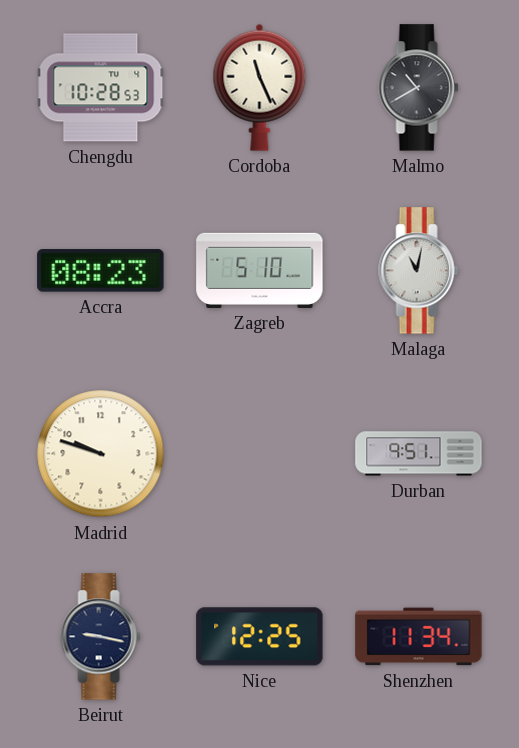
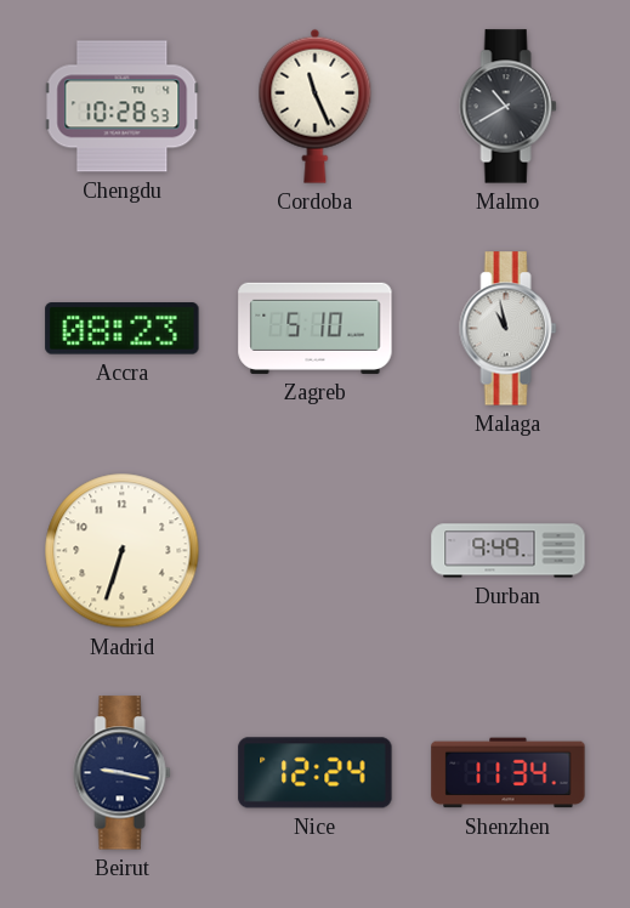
Malaga: 11:02 -> 10:58 (509, 329)
Madrid: 9:48 -> 6:33 (123, 551)
Durban: 9:51 -> 9:49 (509, 551)
Nice: 12:25 -> 12:24 (316, 773)
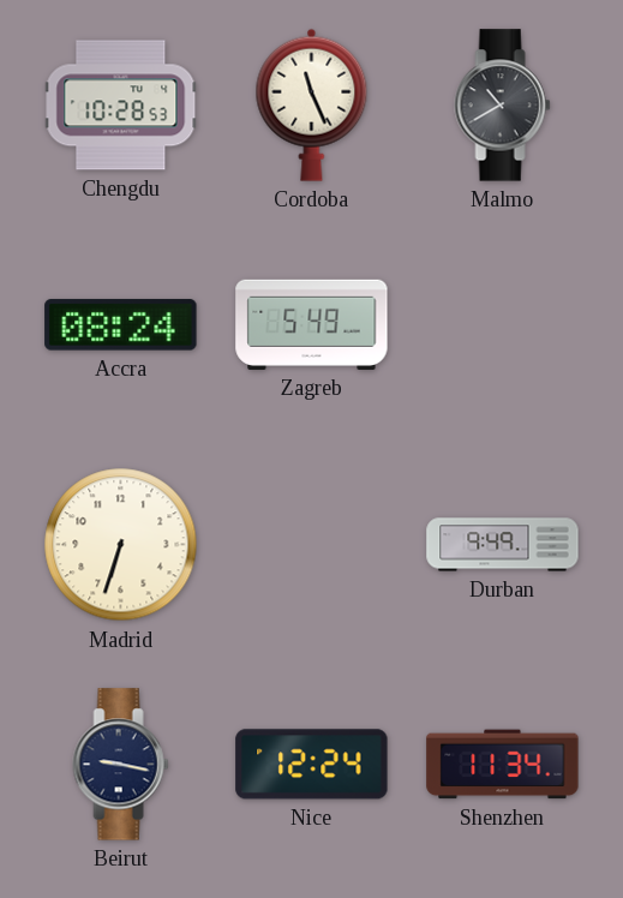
Accra: 08:23 -> 08:24 (121, 325)
Zagreb: 5:10 -> 5:49 (312, 324)
Malaga: 10:58 -> none (509, 329)
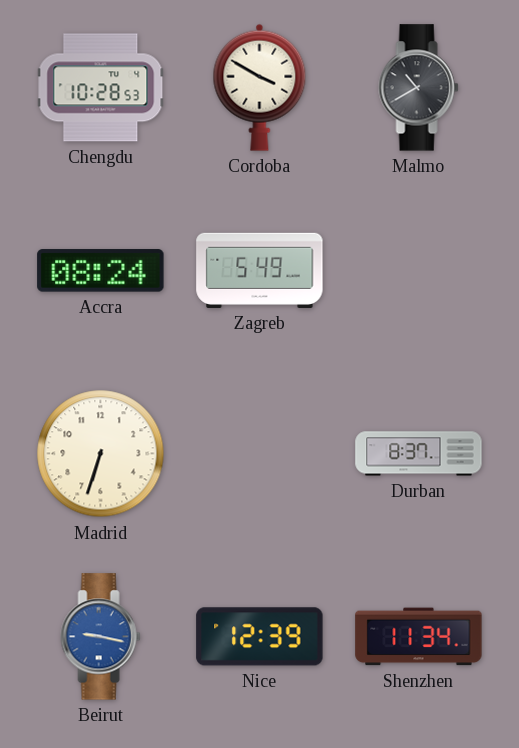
Cordoba: 11:26 -> 3:50 (260, 87)
Durban: 9:49 -> 8:37 (419, 454)
Beirut dial: navy -> blue (101, 637)
Nice: 12:24 -> 12:39 (260, 637)
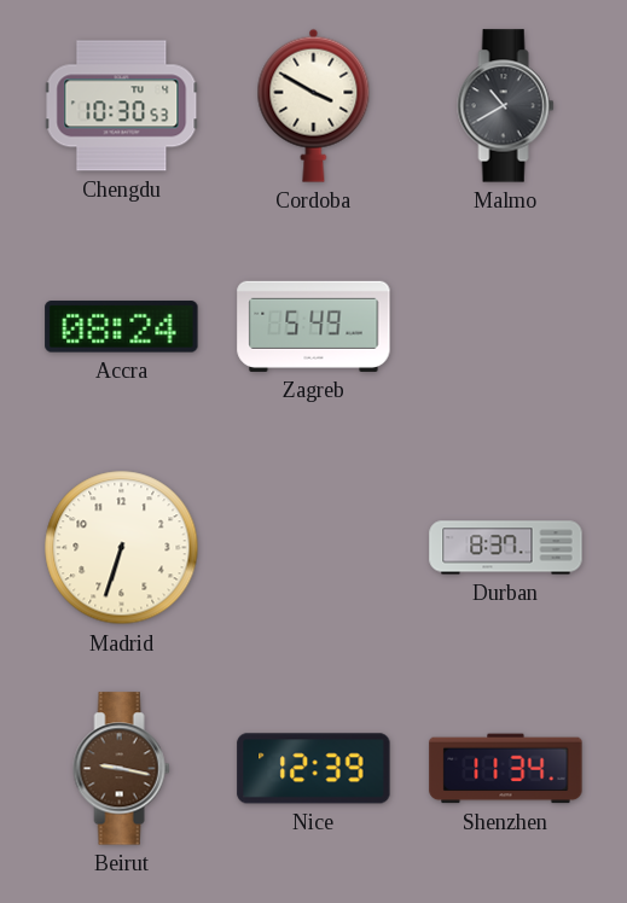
Chengdu: 10:28 -> 10:30 (122, 106)
Beirut dial: blue -> brown (122, 769)
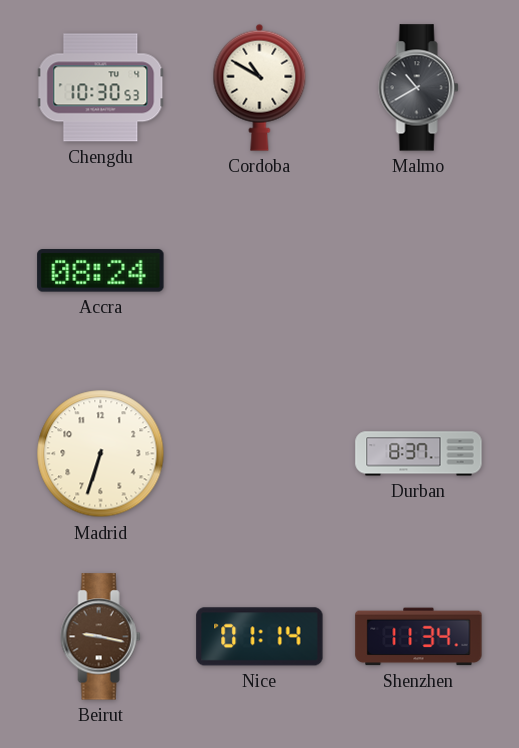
Cordoba: 3:50 -> 10:50 (260, 87)
Zagreb: 5:49 -> none (314, 326)
Nice: 12:39 -> 01:14 (260, 637)
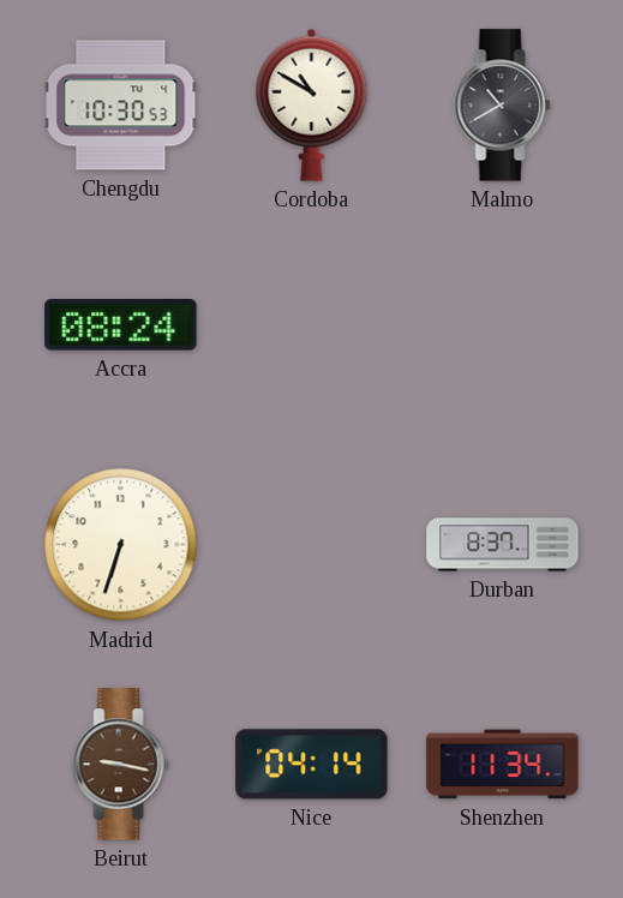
Nice: 01:14 -> 04:14 (312, 765)
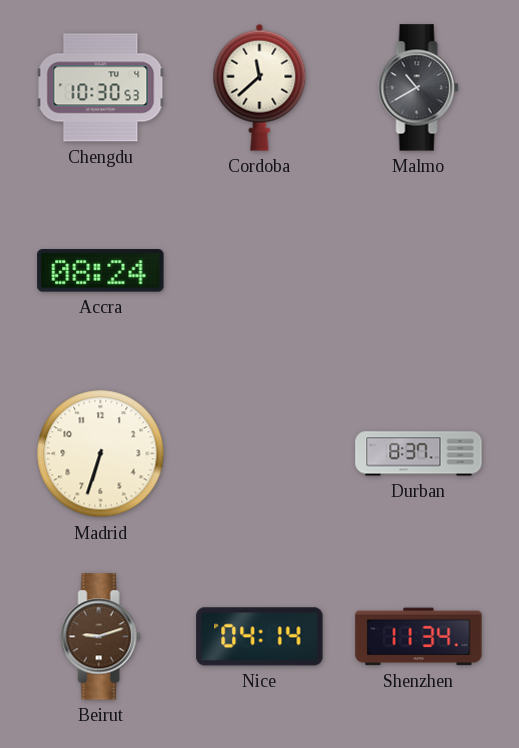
Cordoba: 10:50 -> 11:38 (260, 87)
Beirut: 9:17 -> 9:12 (101, 637)
